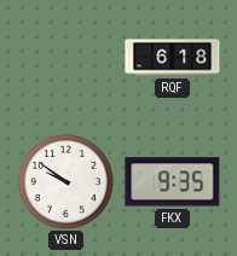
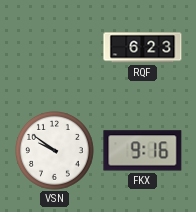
RQF: 6:18 -> 6:23 (143, 48)
FKX: 9:35 -> 9:16 (143, 151)
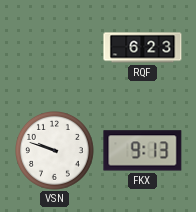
VSN: 9:51 -> 9:48 (55, 151)
FKX: 9:16 -> 9:13 (143, 151)
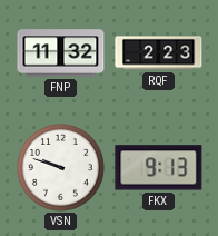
FNP: none -> 11:32 (61, 53)
RQF: 6:23 -> 2:23 (159, 53)
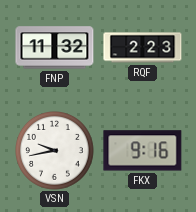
VSN: 9:48 -> 9:43 (55, 151)
FKX: 9:13 -> 9:16 (143, 151)
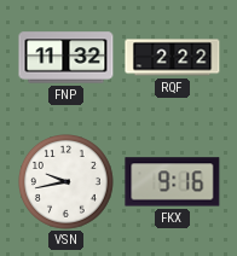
RQF: 2:23 -> 2:22 (173, 58)
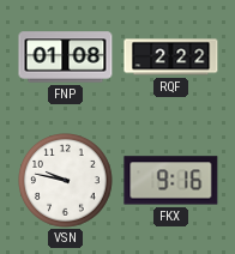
FNP: 11:32 -> 01:08 (66, 58)
VSN: 9:43 -> 9:47 (66, 181)
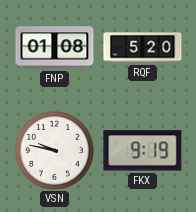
RQF: 2:22 -> 5:20 (143, 48)
FKX: 9:16 -> 9:19 (143, 151)
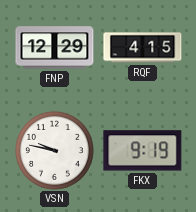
FNP: 01:08 -> 12:29 (55, 48)
RQF: 5:20 -> 4:15 (143, 48)
